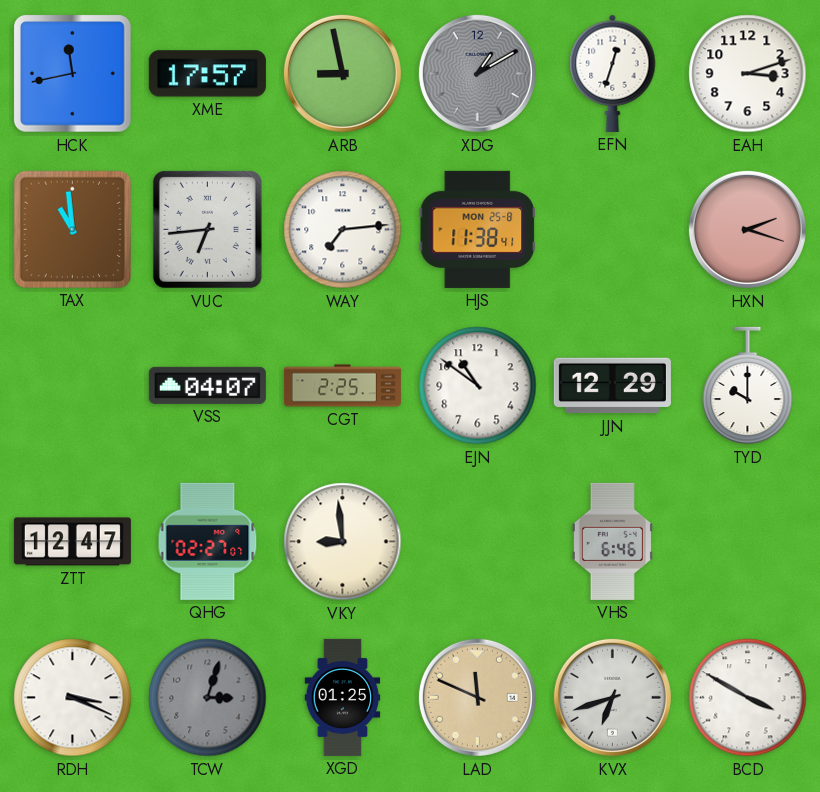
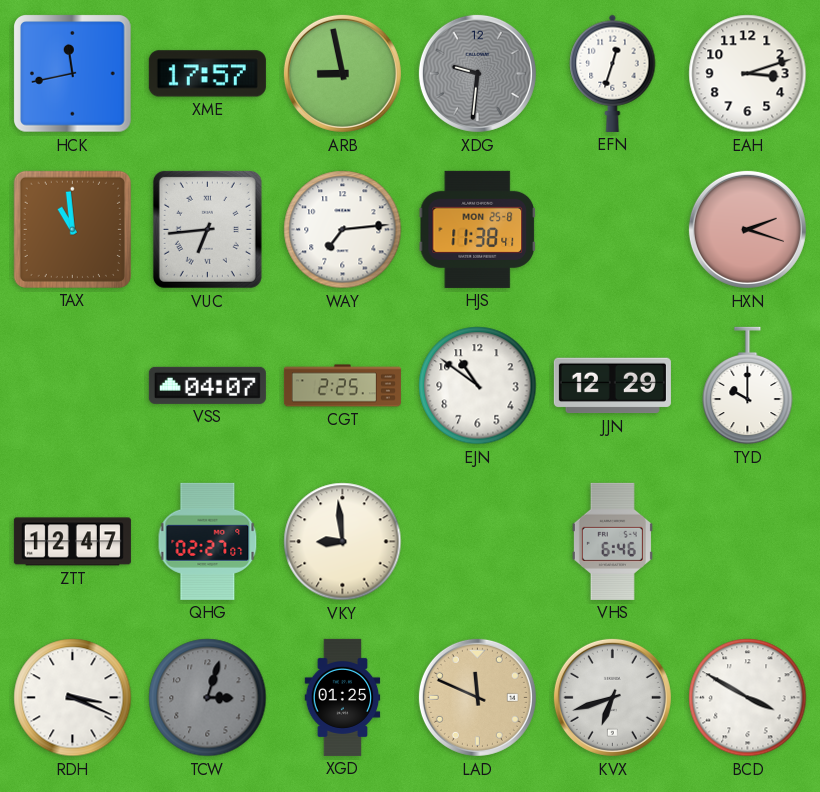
XDG: 1:10 -> 9:31 (477, 73)
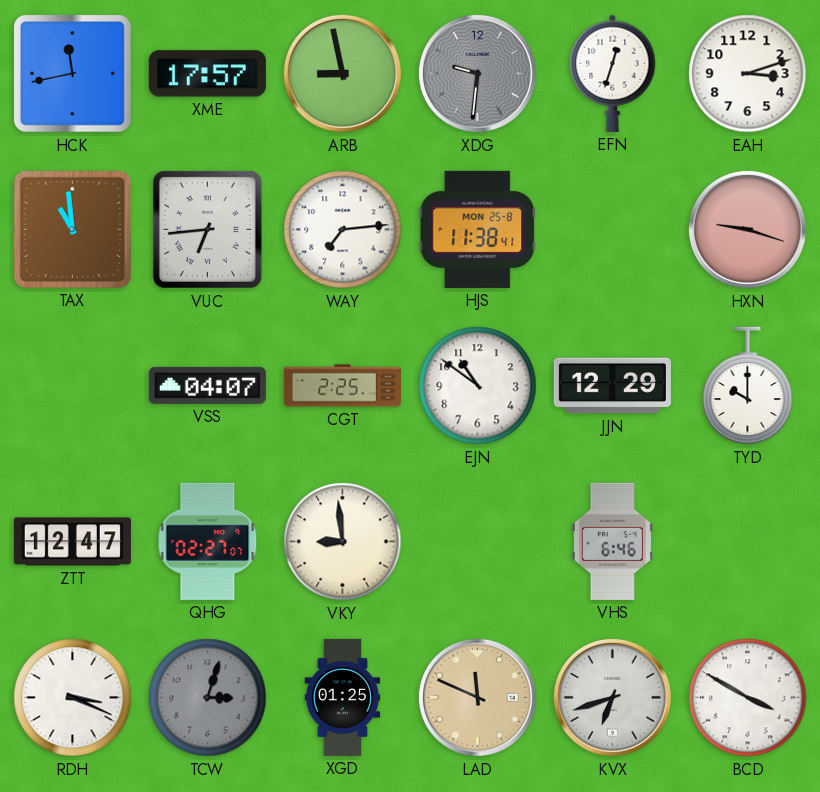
HXN: 2:18 -> 9:18 (747, 229)
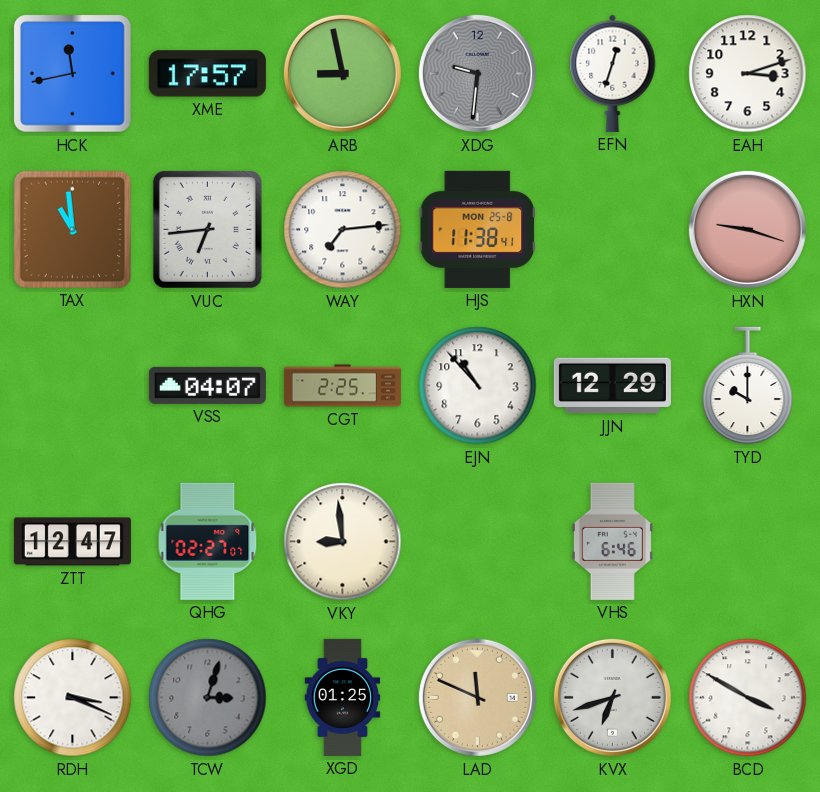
EJN: 10:51 -> 10:53 (478, 386)
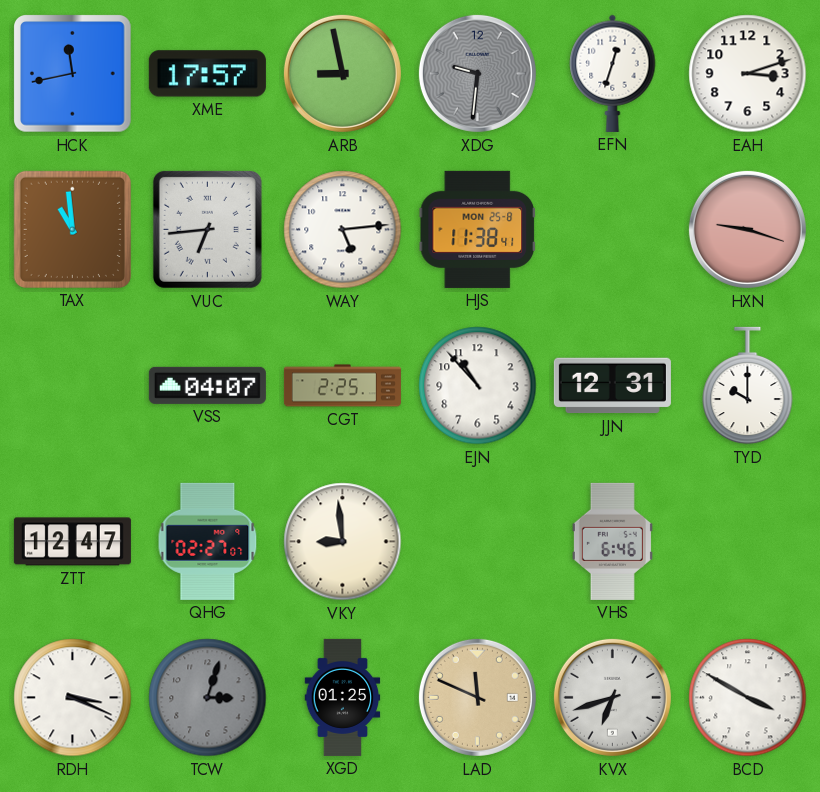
WAY: 7:14 -> 5:14 (343, 230)
JJN: 12:29 -> 12:31 (612, 386)
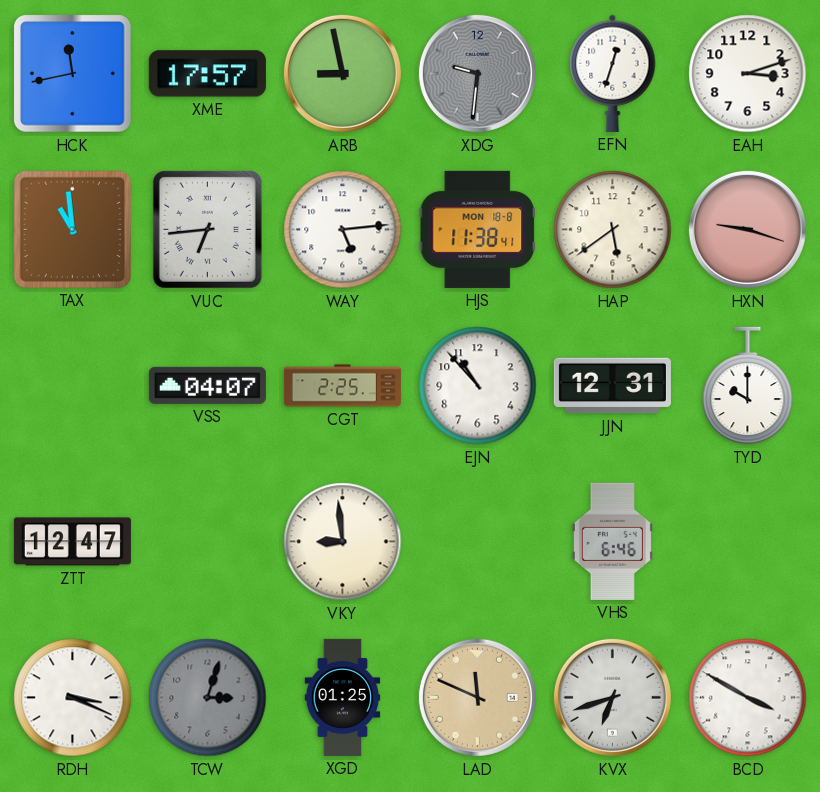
HJS date: MON 25-8 -> MON 18-8 (478, 229)
HAP: none -> 5:39 (613, 230)
QHG: 02:27 -> none (208, 541)
